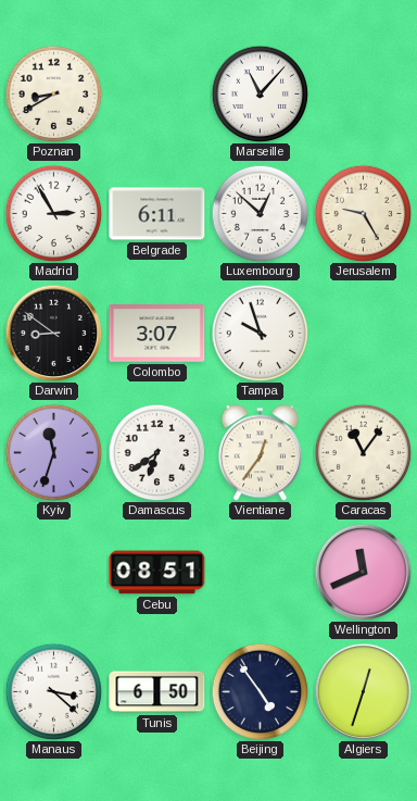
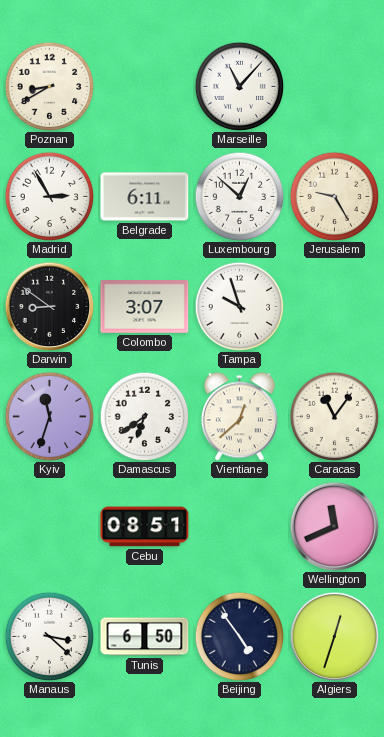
Vientiane: 12:36 -> 12:38 (239, 417)
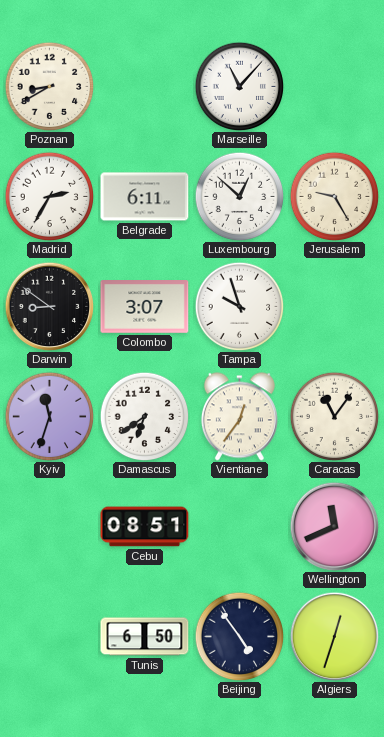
Madrid: 2:55 -> 2:35 (49, 196)
Vientiane: 12:38 -> 12:36 (239, 417)
Manaus: 3:22 -> none (49, 636)
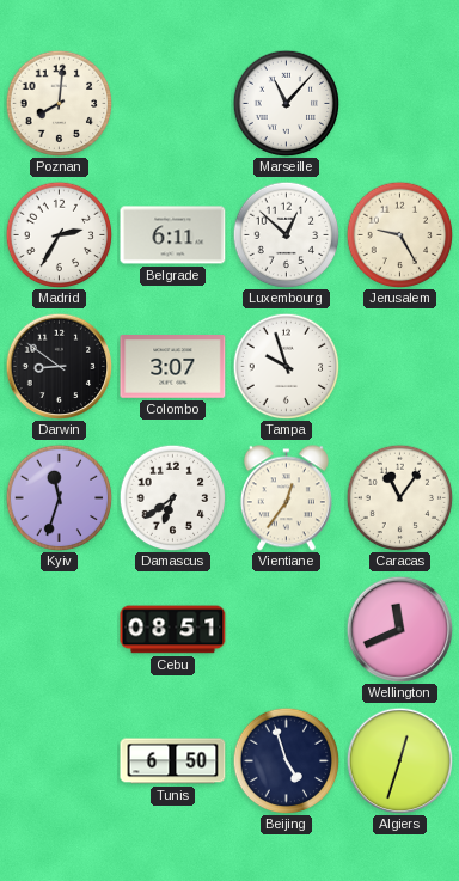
Poznan: 8:40 -> 8:01 (59, 103)
Beijing: 4:54 -> 4:57 (286, 760)
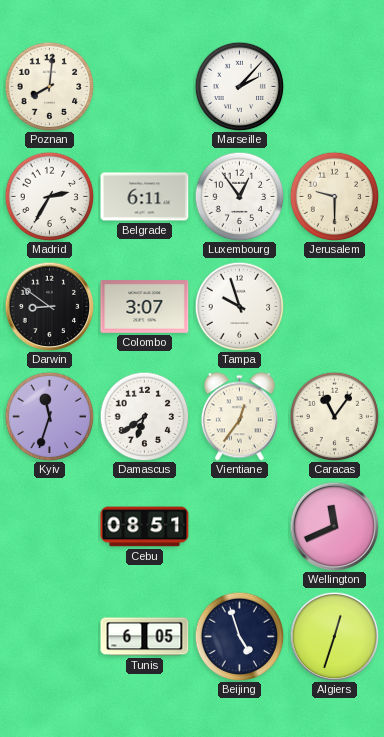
Marseille: 11:07 -> 2:07 (239, 86)
Luxembourg: 12:52 -> 12:54 (239, 196)
Jerusalem: 9:25 -> 9:30 (334, 196)
Tunis: 6:50 -> 6:05 (145, 637)
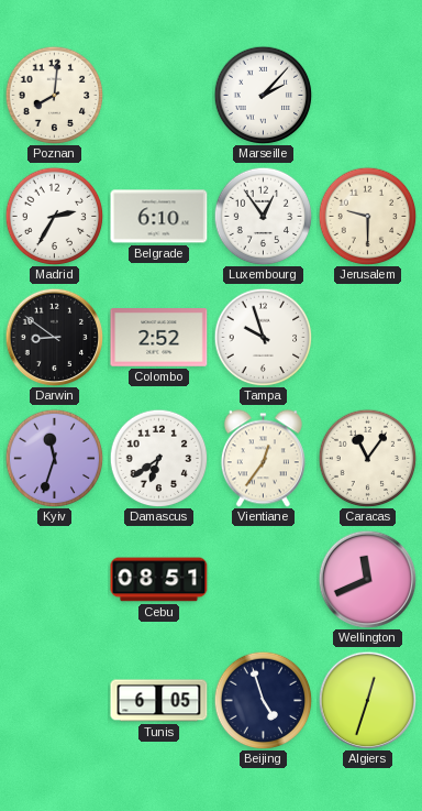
Belgrade: 6:11 -> 6:10 (159, 217)
Colombo: 3:07 -> 2:52 (159, 338)
